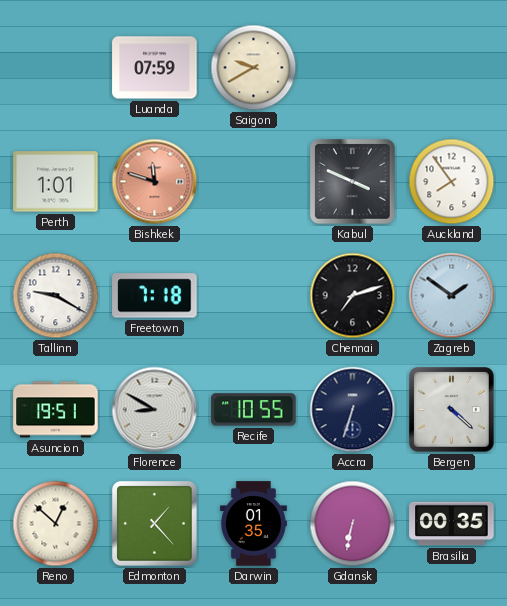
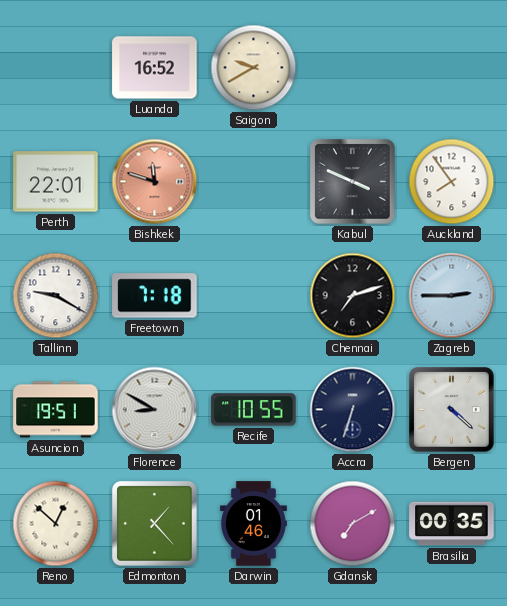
Luanda: 07:59 -> 16:52 (155, 68)
Perth: 1:01 -> 22:01 (56, 182)
Zagreb: 1:51 -> 2:45 (452, 296)
Darwin: 01:35 -> 01:46 (253, 524)
Gdansk: 6:32 -> 7:10 (353, 524)
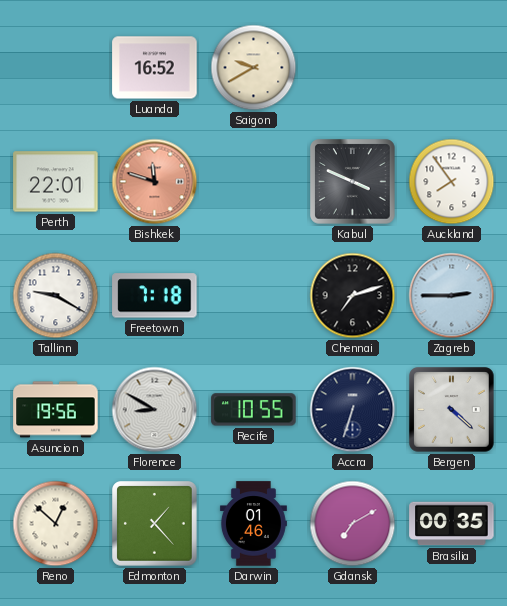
Asuncion: 19:51 -> 19:56 (56, 410)
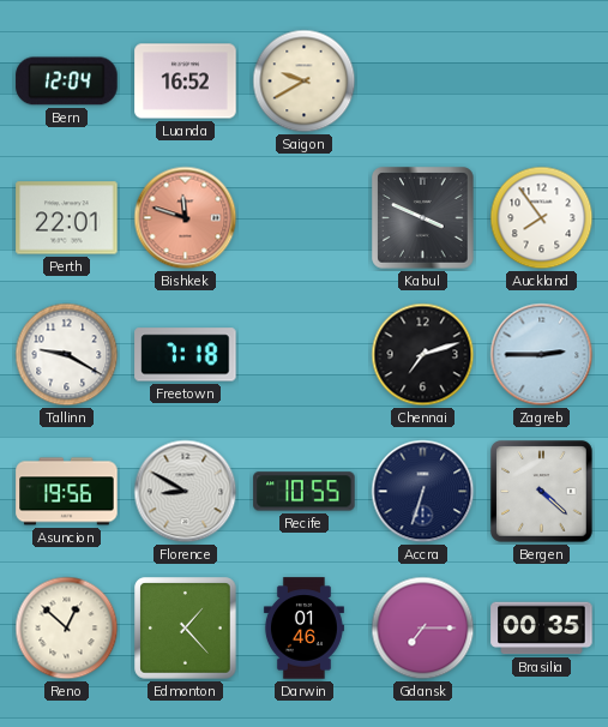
Bern: none -> 12:04 (67, 82)
Gdansk: 7:10 -> 7:15 (423, 629)
